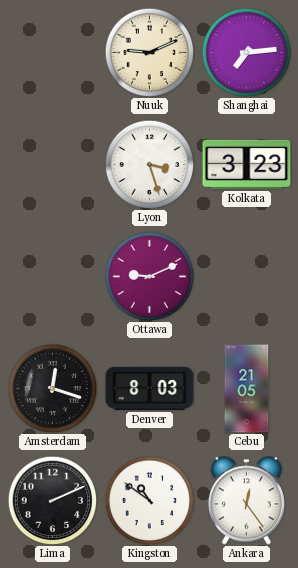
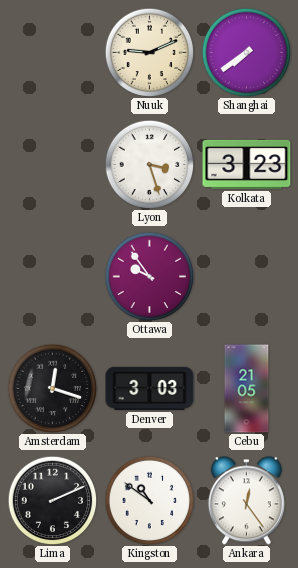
Shanghai: 7:14 -> 7:39 (246, 52)
Ottawa: 9:11 -> 9:54 (149, 276)
Denver: 8:03 -> 3:03 (150, 388)
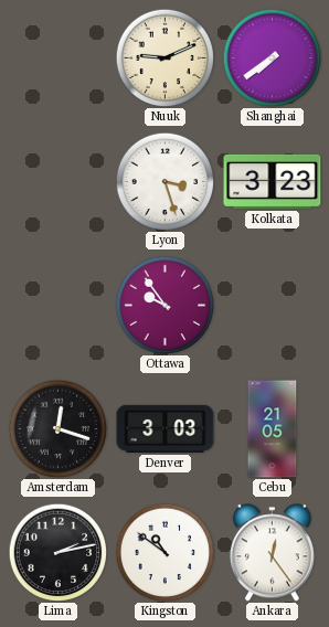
Lima: 2:11 -> 2:13 (57, 552)
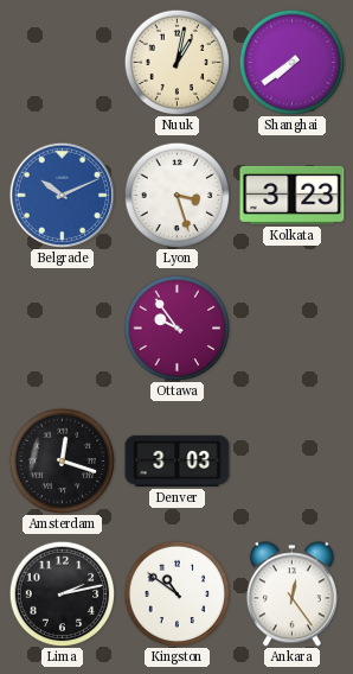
Nuuk: 9:11 -> 1:02 (176, 62)
Belgrade: none -> 10:11 (62, 195)
Cebu: 21:05 -> none (273, 429)
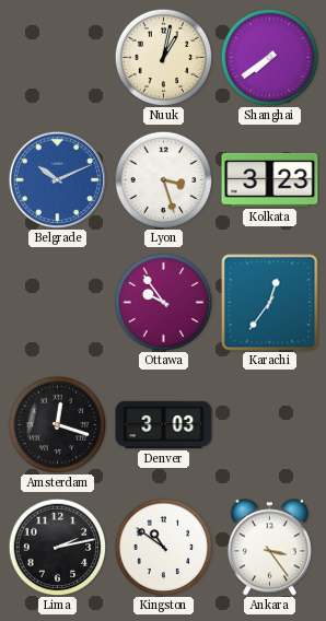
Karachi: none -> 12:36 (270, 303)
Ankara: 12:24 -> 3:24 (269, 548)
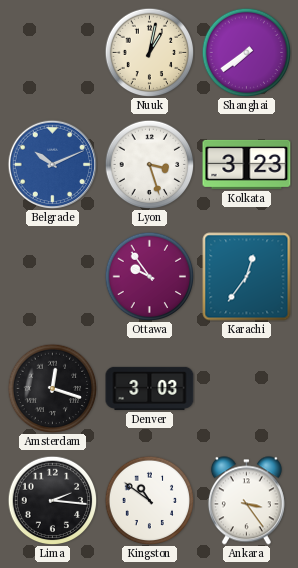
Lima: 2:13 -> 2:16 (52, 500)
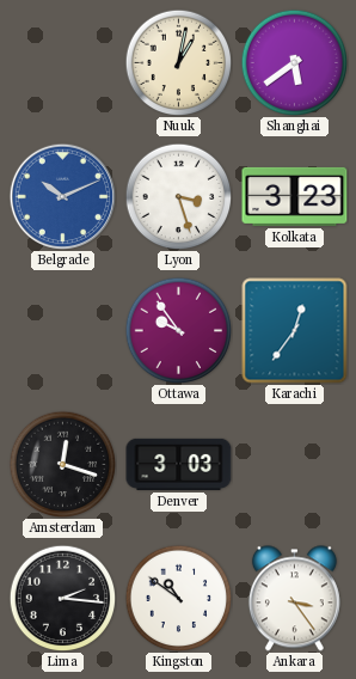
Shanghai: 7:39 -> 5:39 (294, 62)
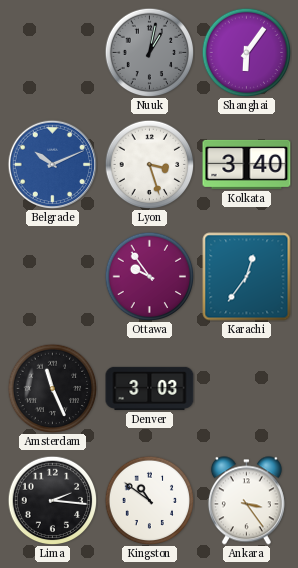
Nuuk dial: cream -> grey (149, 52)
Shanghai: 5:39 -> 6:06 (246, 52)
Kolkata: 3:23 -> 3:40 (247, 164)
Amsterdam: 12:18 -> 11:26 (52, 388)
